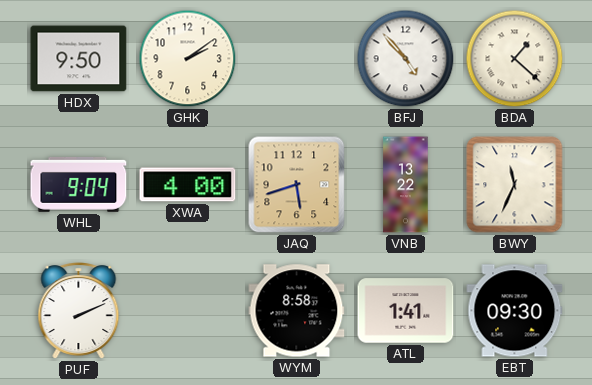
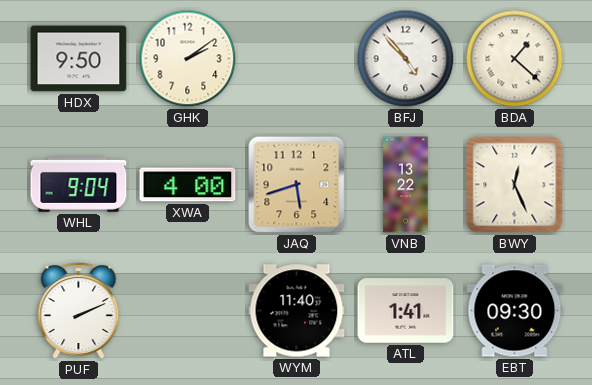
BWY: 11:34 -> 12:26 (515, 185)
WYM: 8:58 -> 11:40 (297, 311)
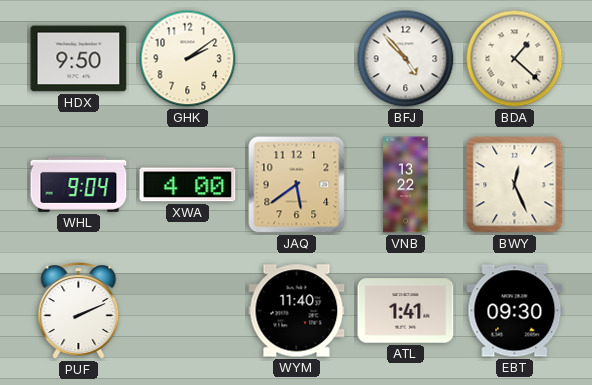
JAQ: 5:42 -> 5:39 (297, 185)
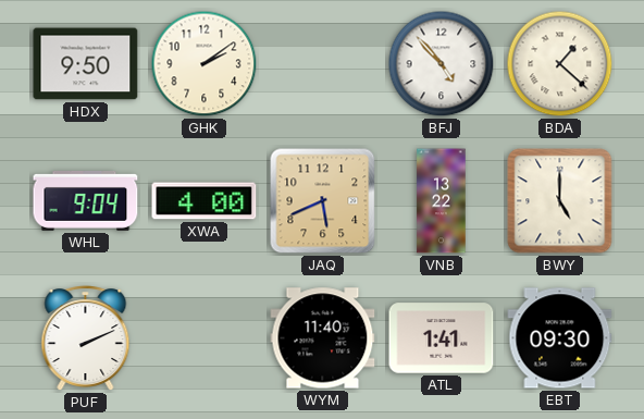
JAQ: 5:39 -> 5:41 (323, 201)
BWY: 12:26 -> 5:00 (560, 201)
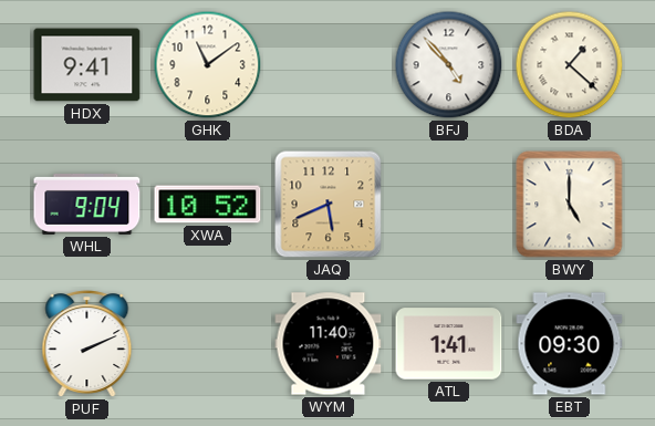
HDX: 9:50 -> 9:41 (87, 65)
GHK: 2:09 -> 11:09 (208, 65)
XWA: 4:00 -> 10:52 (208, 205)
VNB: 13:22 -> none (442, 201)
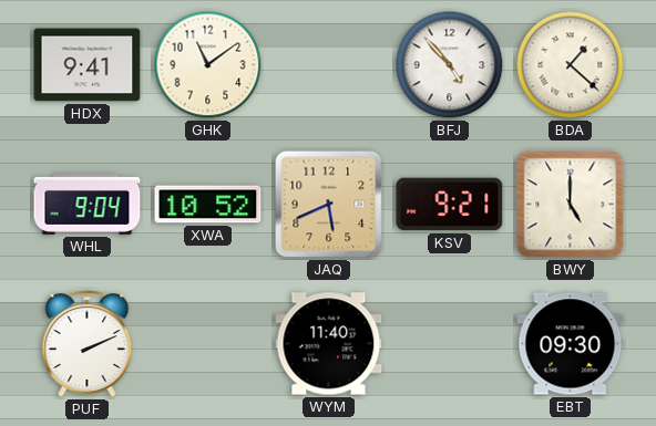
KSV: none -> 9:21 (450, 205)
ATL: 1:41 -> none (449, 344)
